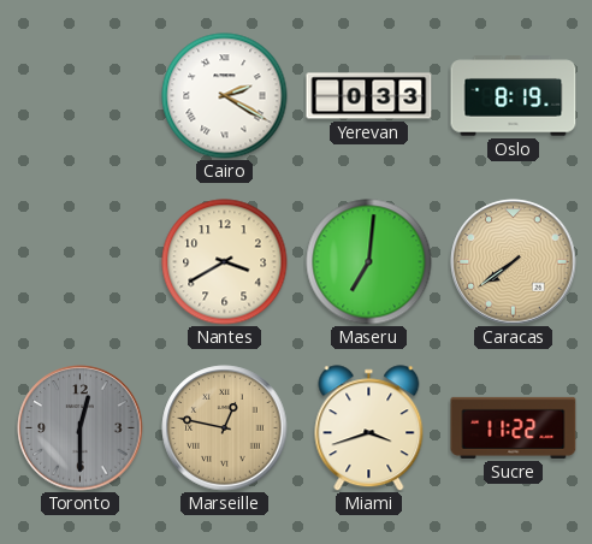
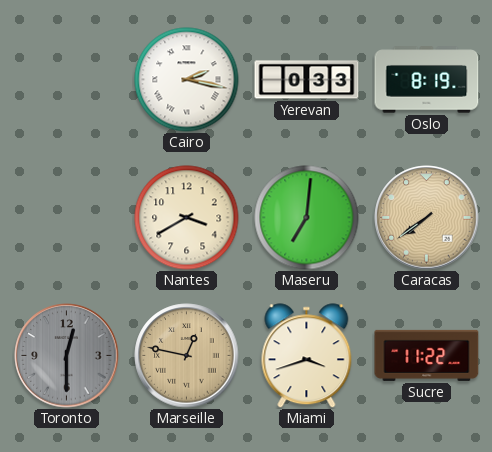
Cairo: 2:20 -> 2:17 (187, 80)
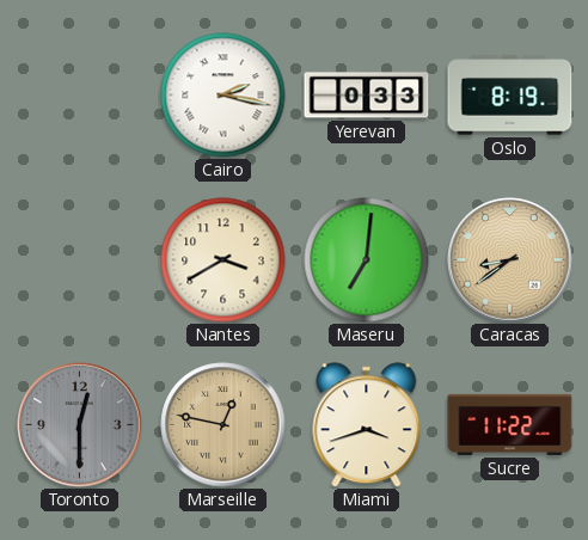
Caracas: 7:39 -> 8:39 (510, 260)
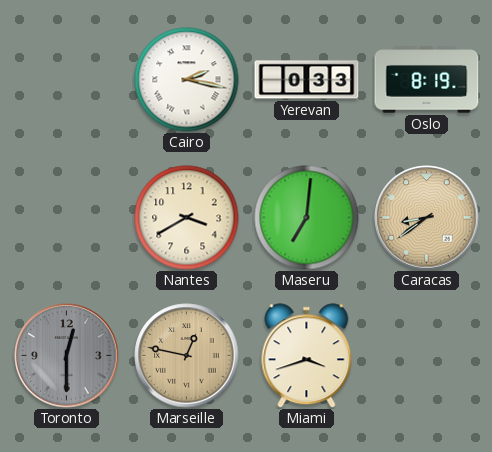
Sucre: 11:22 -> none (510, 424)
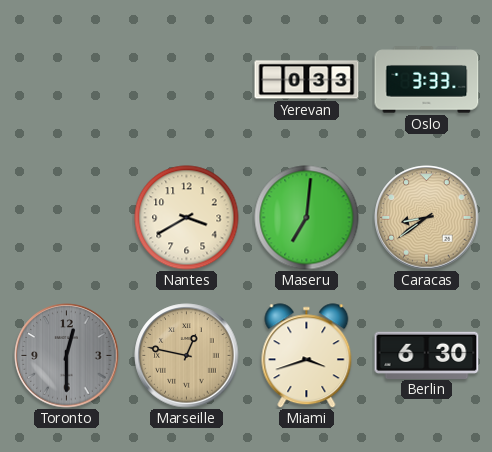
Cairo: 2:17 -> none (187, 80)
Oslo: 8:19 -> 3:33 (427, 80)
Berlin: none -> 6:30 (427, 355)
